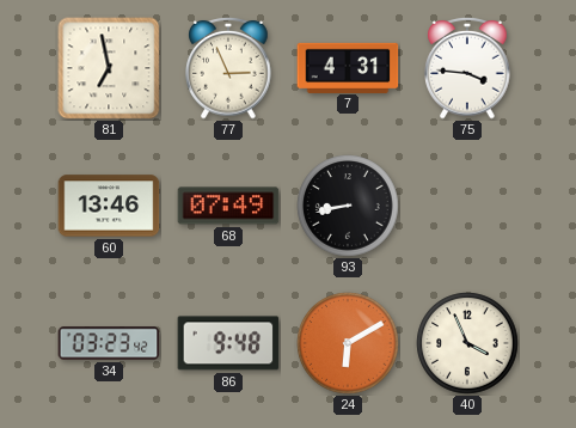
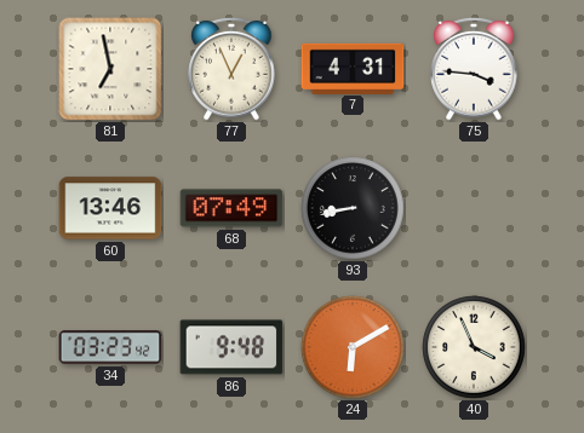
77: 2:56 -> 12:56 (231, 69)
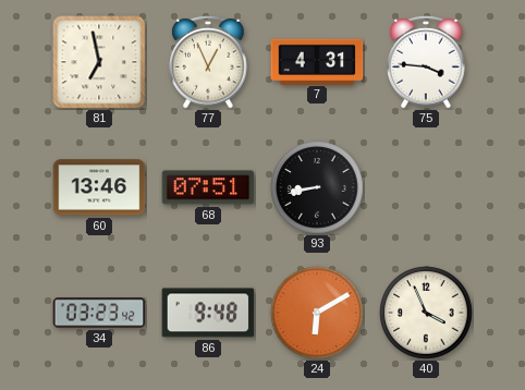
68: 07:49 -> 07:51 (208, 187)
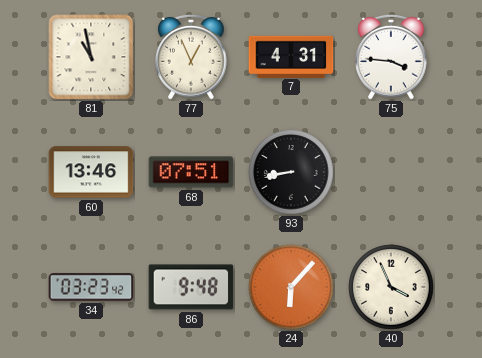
81: 6:58 -> 10:58 (91, 57)
24: 6:10 -> 6:07 (291, 287)
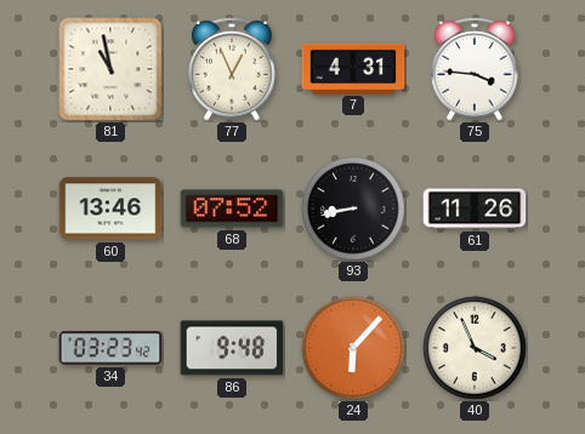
68: 07:51 -> 07:52 (232, 209)
61: none -> 11:26 (475, 209)
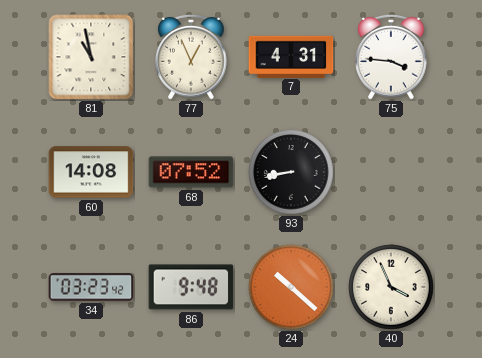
60: 13:46 -> 14:08 (91, 172)
61: 11:26 -> none (475, 209)
24: 6:07 -> 10:22 (291, 287)
